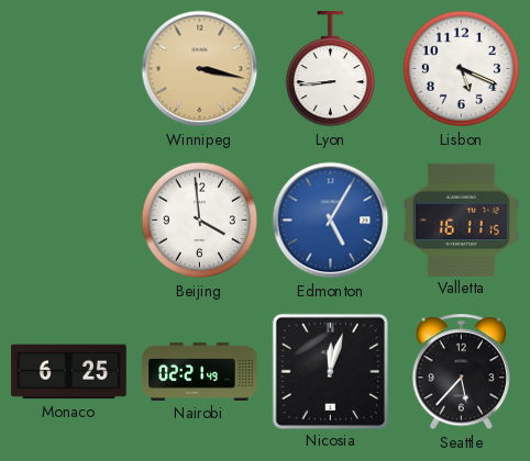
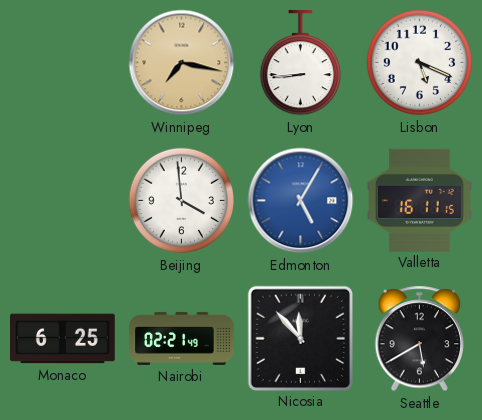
Winnipeg: 3:17 -> 7:17 (182, 63)
Nicosia: 12:03 -> 11:53 (300, 338)
Seattle: 5:37 -> 5:40 (419, 339)
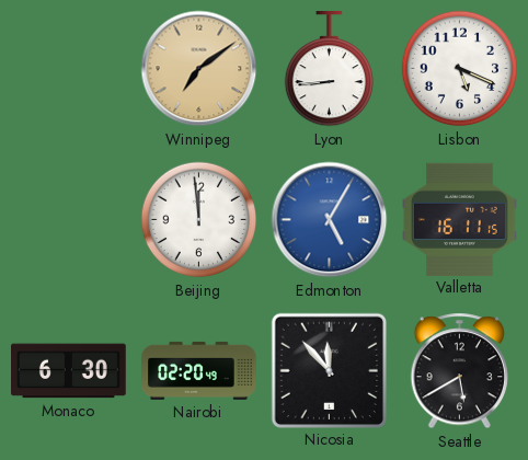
Winnipeg: 7:17 -> 7:09 (199, 69)
Beijing: 3:59 -> 11:59 (199, 220)
Monaco: 6:25 -> 6:30 (69, 371)
Nairobi: 02:21 -> 02:20 (199, 370)
